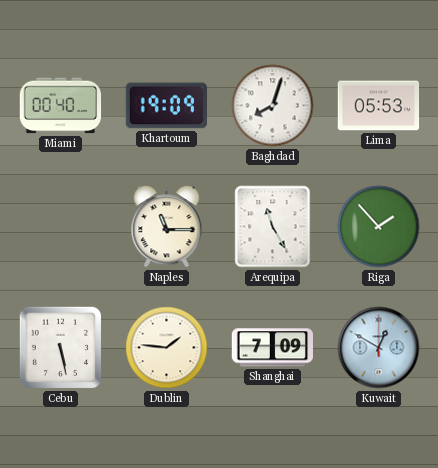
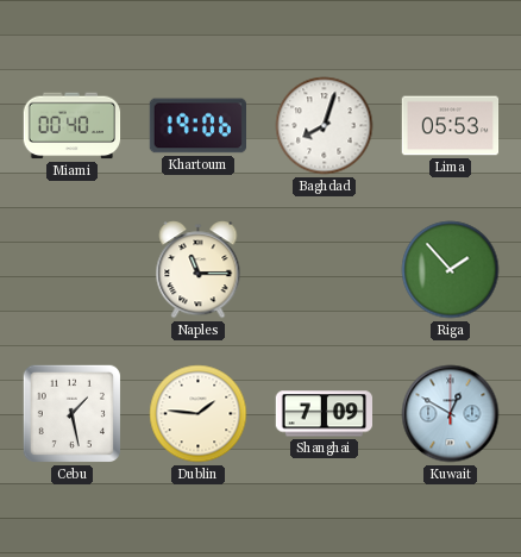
Khartoum: 19:09 -> 19:06 (197, 126)
Arequipa: 11:25 -> none (273, 227)
Cebu: 5:28 -> 1:28 (71, 413)
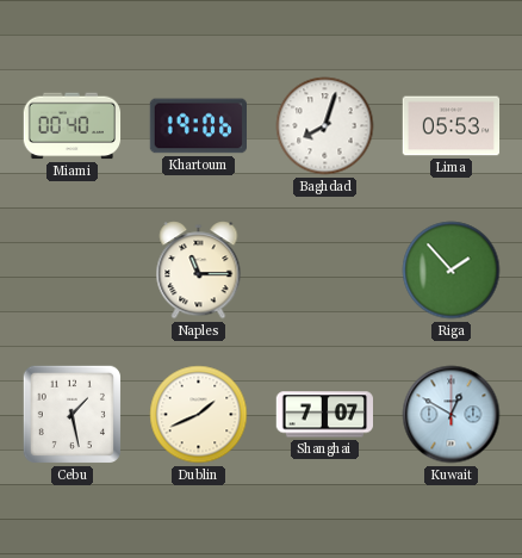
Dublin: 1:46 -> 1:41 (199, 415)
Shanghai: 7:09 -> 7:07 (324, 415)
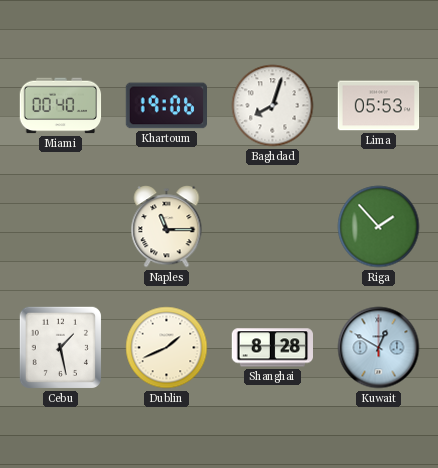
Shanghai: 7:07 -> 8:28 (272, 348)
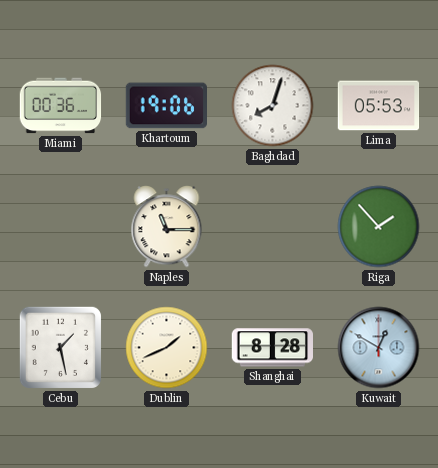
Miami: 00:40 -> 00:36 (61, 106)
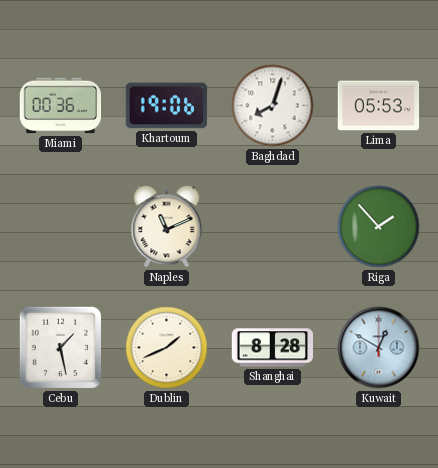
Naples: 11:15 -> 11:11 (167, 227)
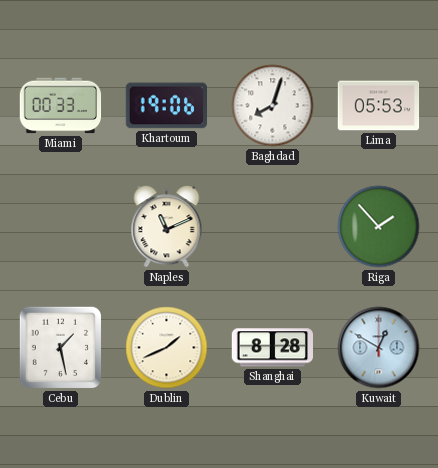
Miami: 00:36 -> 00:33 (61, 106)
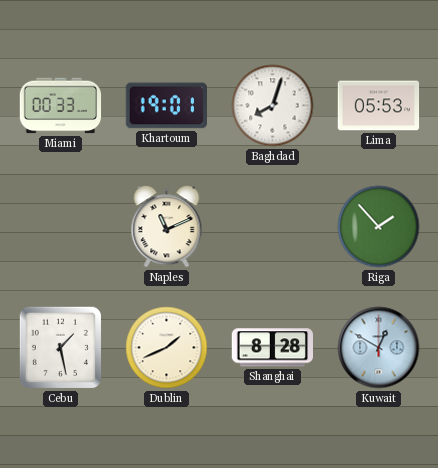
Khartoum: 19:06 -> 19:01 (166, 106)
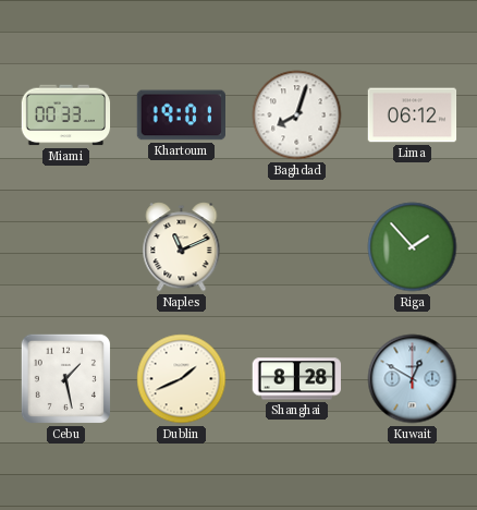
Lima: 05:53 -> 06:12 (413, 116)
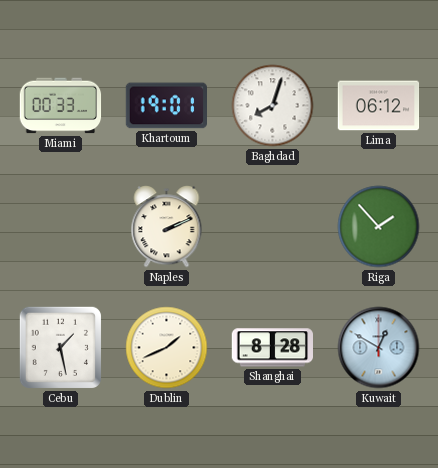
Naples: 11:11 -> 2:11 (167, 227)
